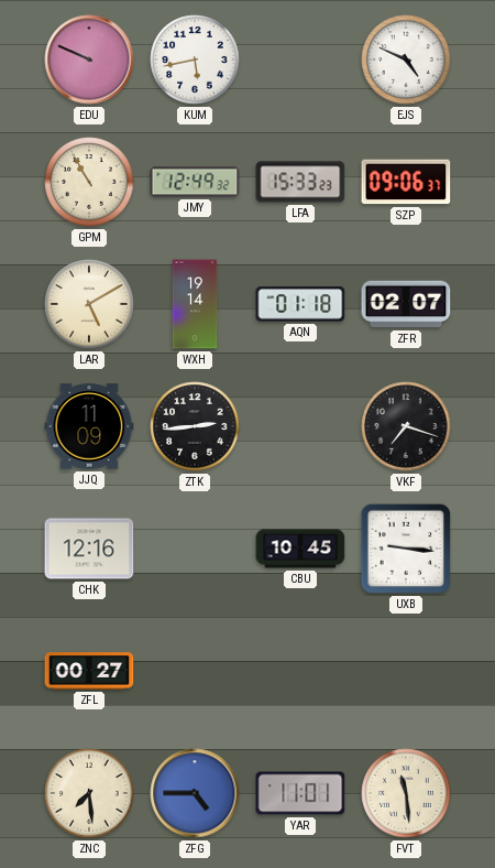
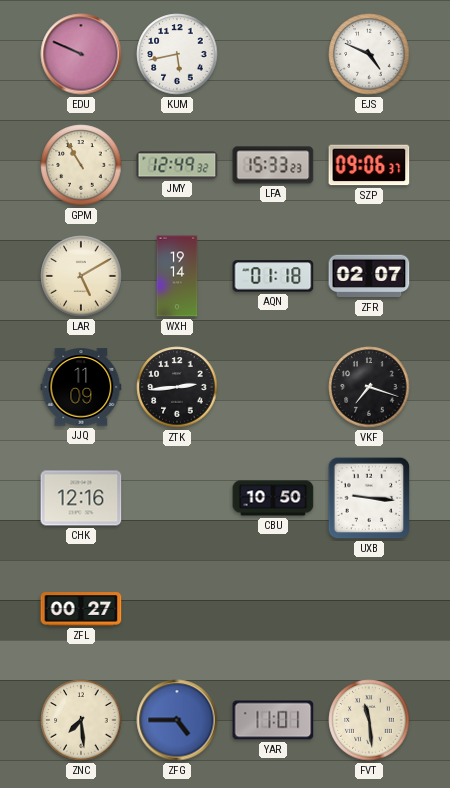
CBU: 10:45 -> 10:50 (273, 498)
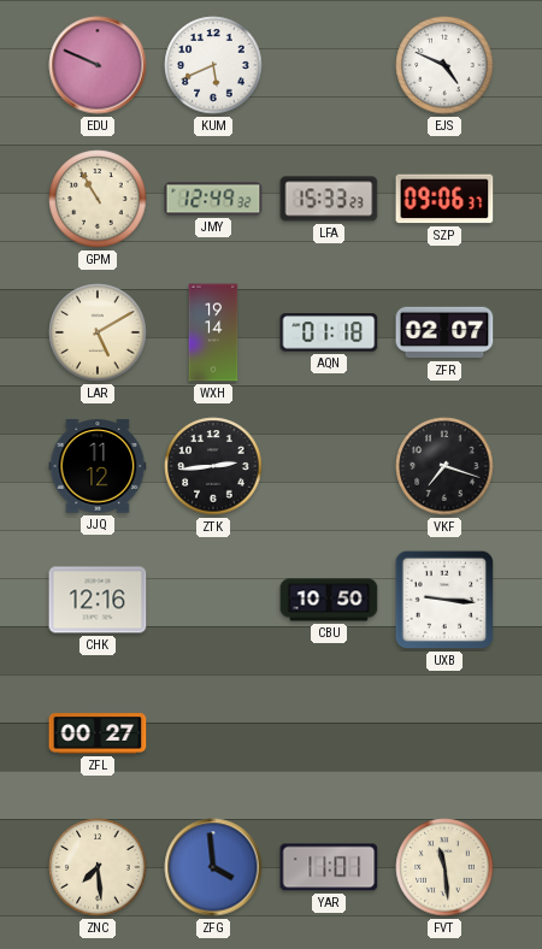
KUM: 5:43 -> 5:41 (213, 65)
JJQ: 11:09 -> 11:12 (98, 466)
ZFG: 4:45 -> 3:59 (213, 867)
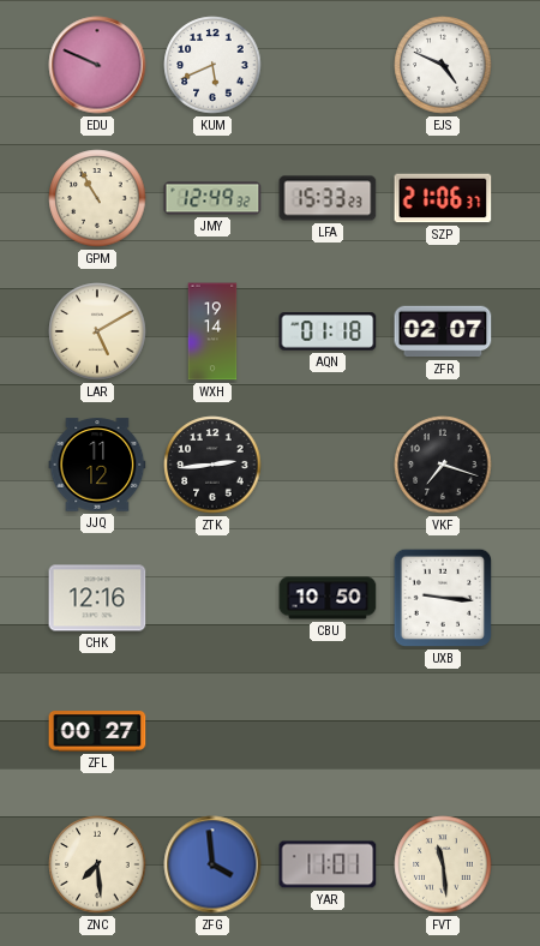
SZP: 09:06 -> 21:06 (443, 198)
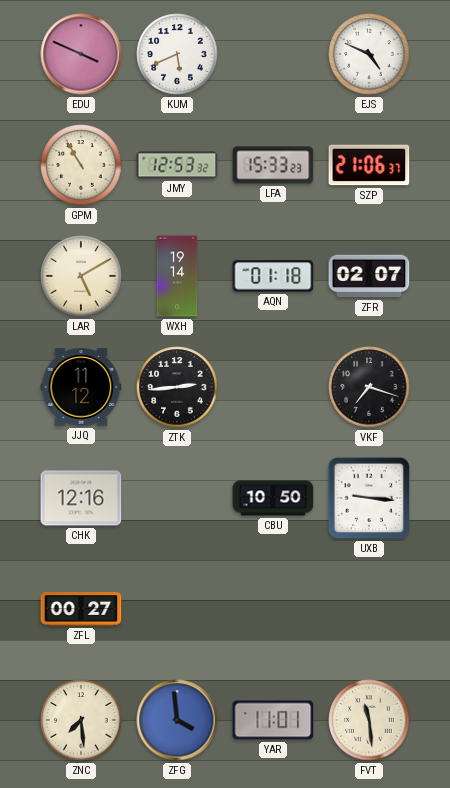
EDU: 9:49 -> 3:49 (81, 54)
JMY: 12:49 -> 12:53 (177, 165)
